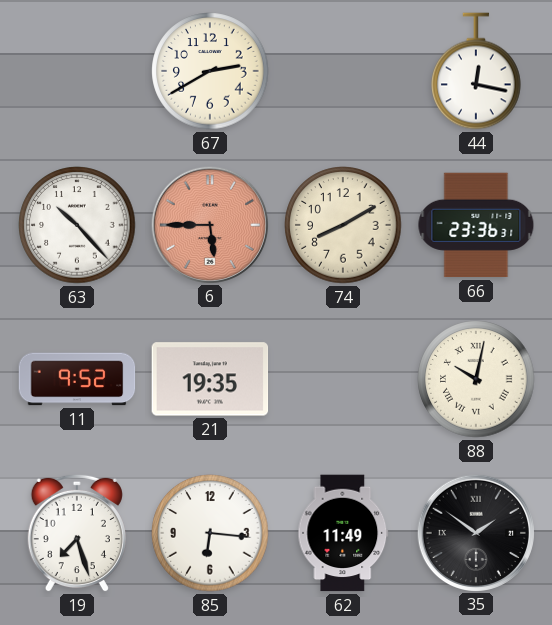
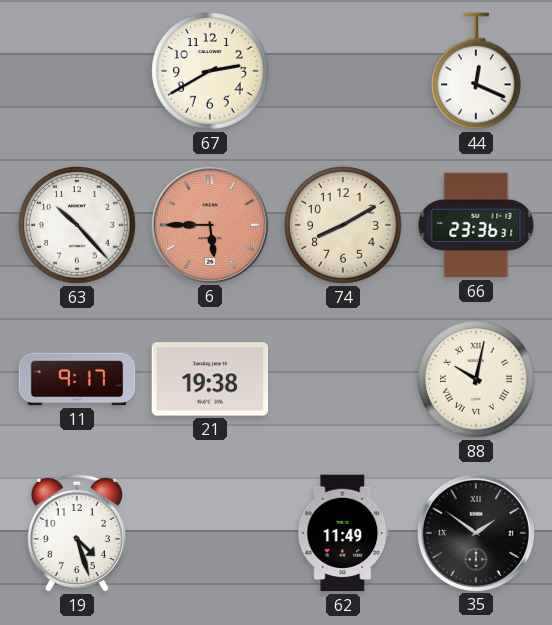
44: 12:17 -> 12:19 (476, 71)
11: 9:52 -> 9:17 (77, 379)
21: 19:35 -> 19:38 (210, 379)
19: 7:27 -> 4:27 (77, 533)
85: 6:16 -> none (210, 533)
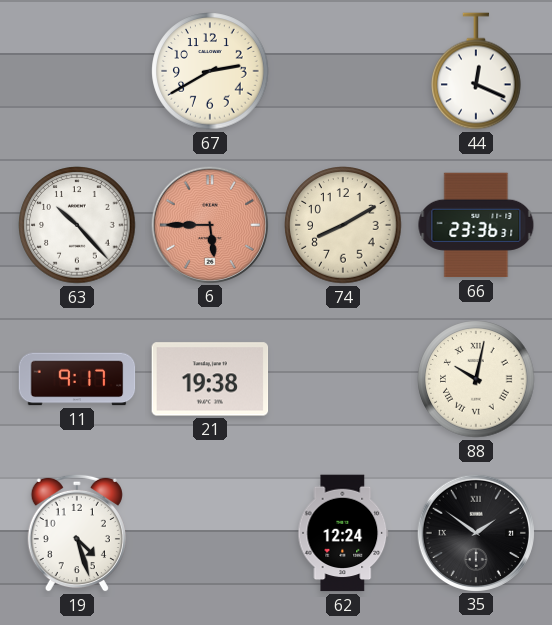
62: 11:49 -> 12:24 (343, 533)
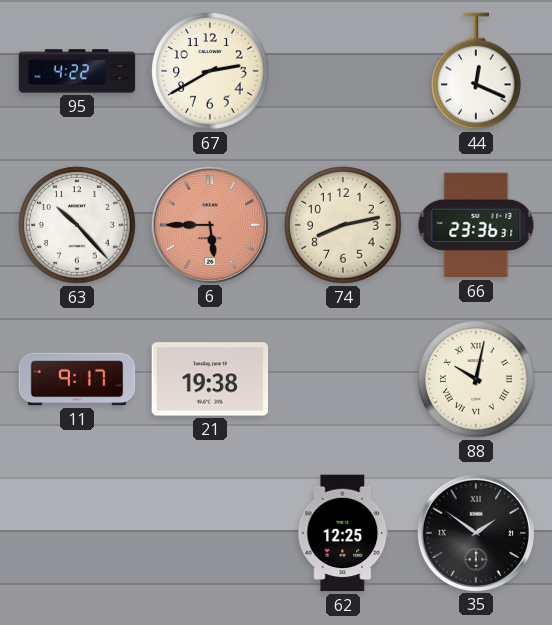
95: none -> 4:22 (77, 71)
74: 8:10 -> 8:13 (343, 225)
19: 4:27 -> none (77, 533)
62: 12:24 -> 12:25 (343, 533)
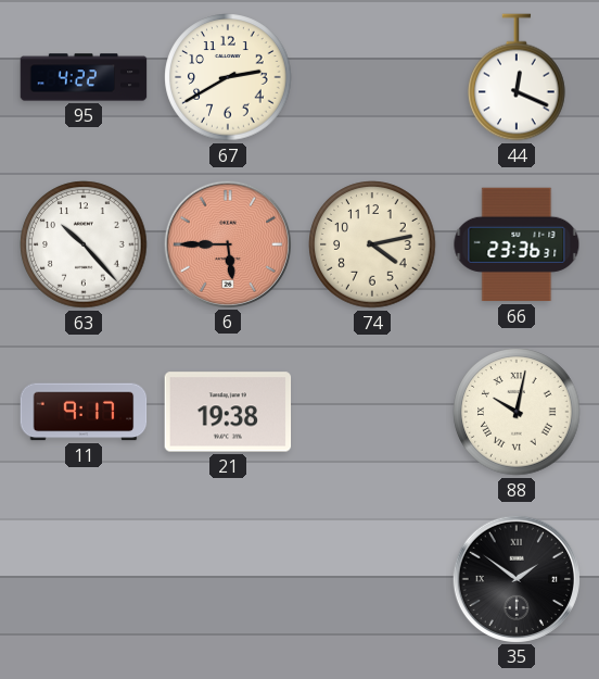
74: 8:13 -> 4:13 (372, 244)
62: 12:25 -> none (343, 533)
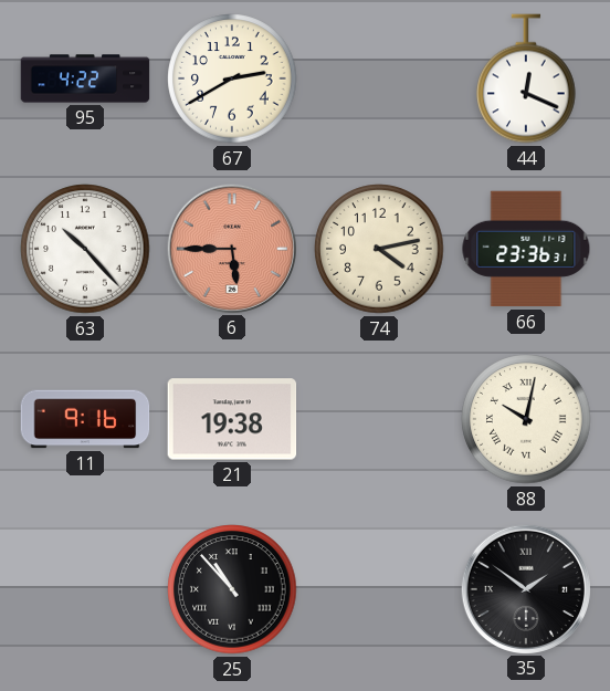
11: 9:17 -> 9:16 (85, 419)
25: none -> 10:53 (232, 589)
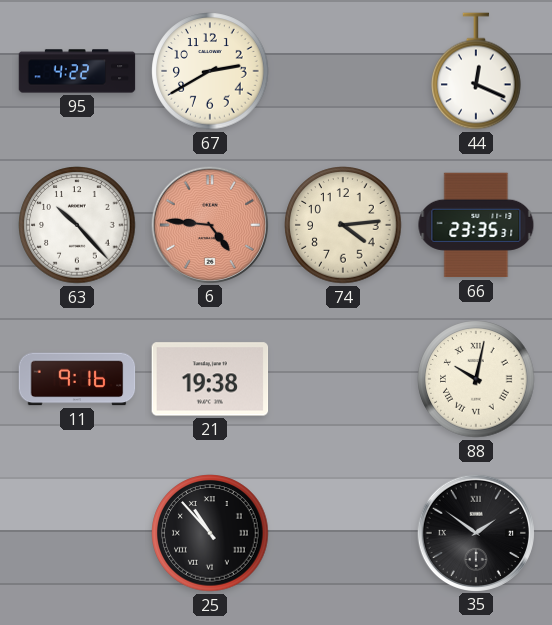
6: 5:45 -> 4:46 (209, 224)
74: 4:13 -> 4:14 (343, 225)
66: 23:36 -> 23:35 (476, 225)
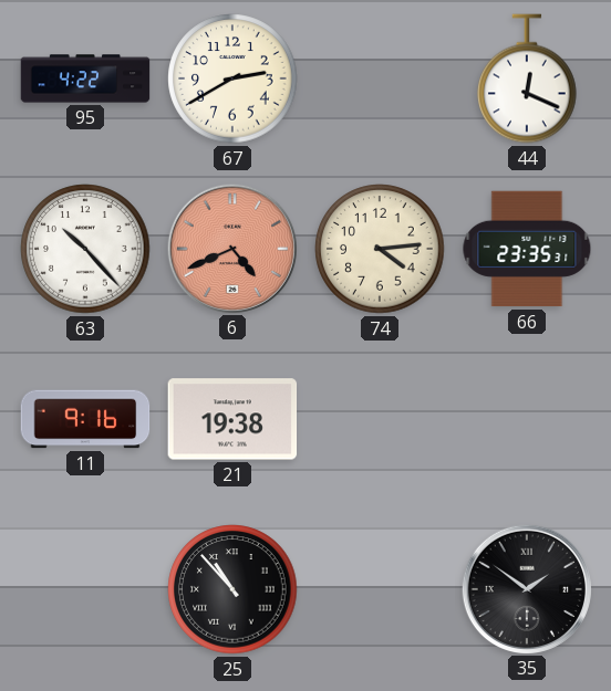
6: 4:46 -> 4:41 (231, 248)
88: 10:02 -> none (476, 379)
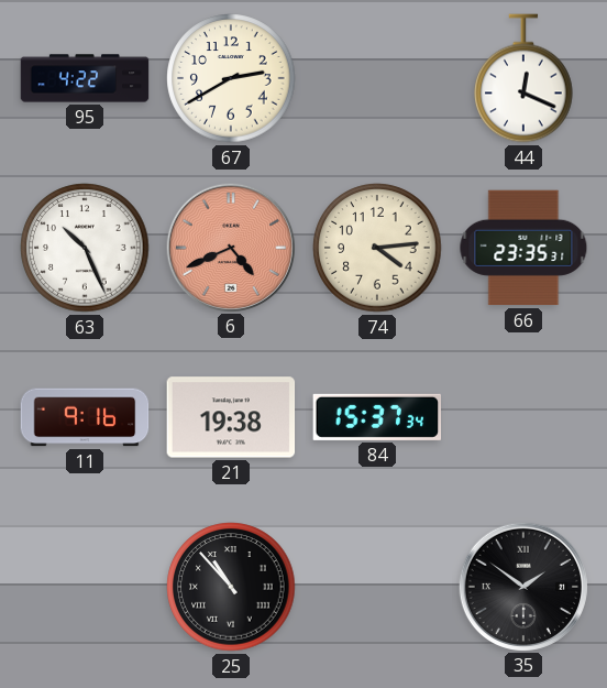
63: 10:23 -> 10:26 (85, 248)
84: none -> 15:37 (377, 417)
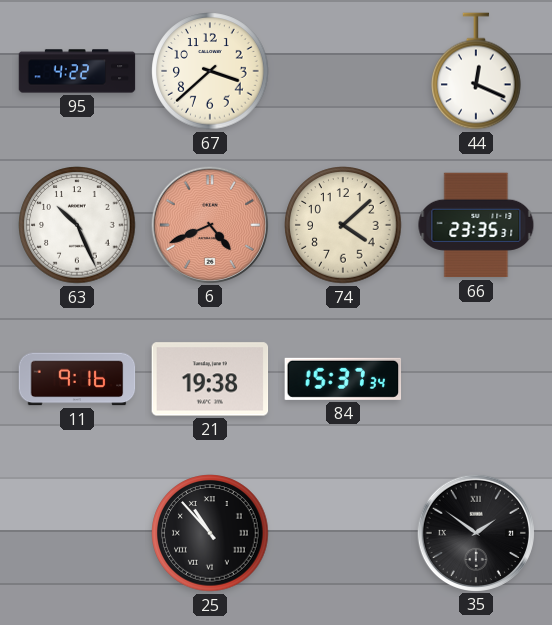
67: 2:40 -> 3:38 (210, 71)
74: 4:14 -> 4:08 (343, 225)
